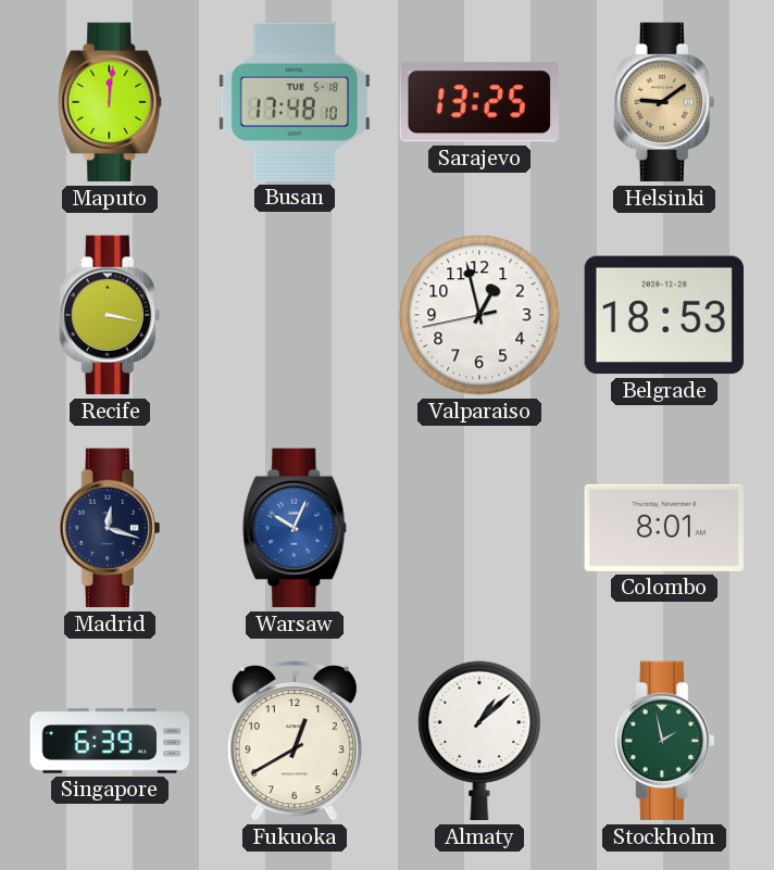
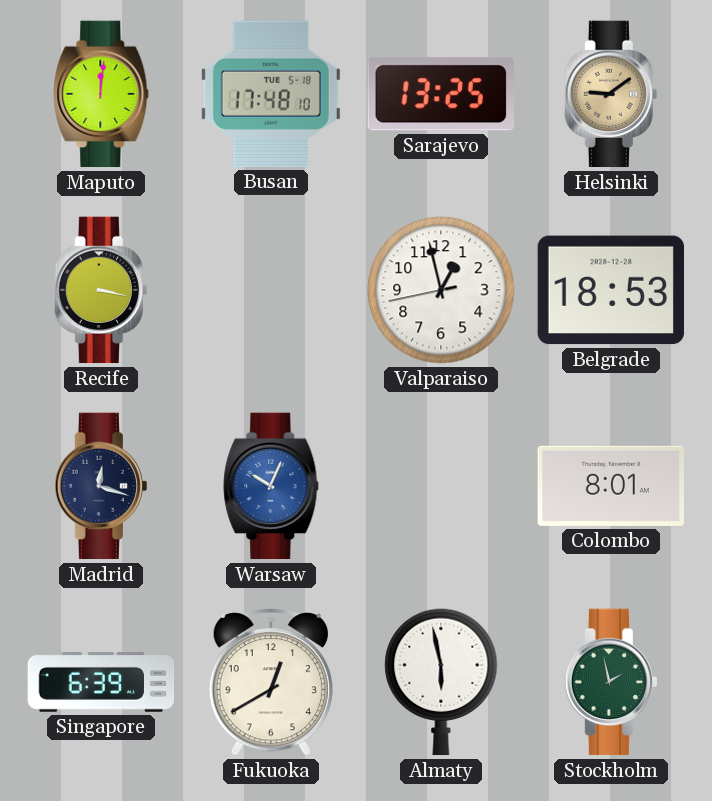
Almaty: 1:08 -> 5:58 (441, 682)
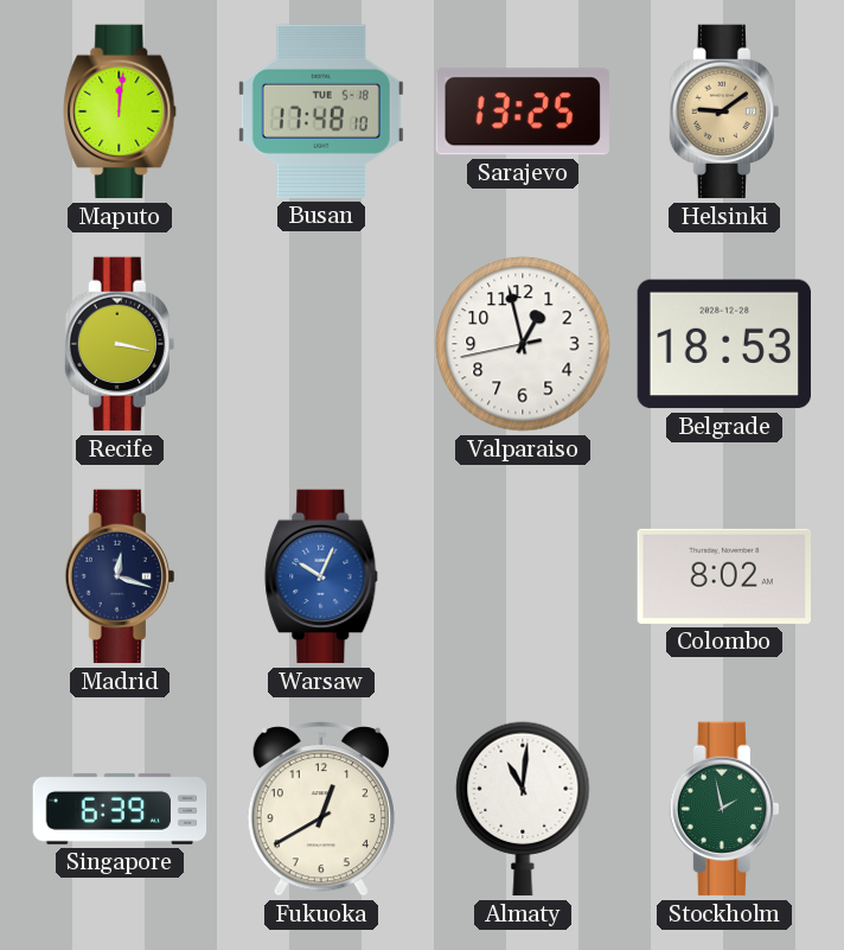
Colombo: 8:01 -> 8:02 (723, 576)
Almaty: 5:58 -> 11:01 (523, 809)
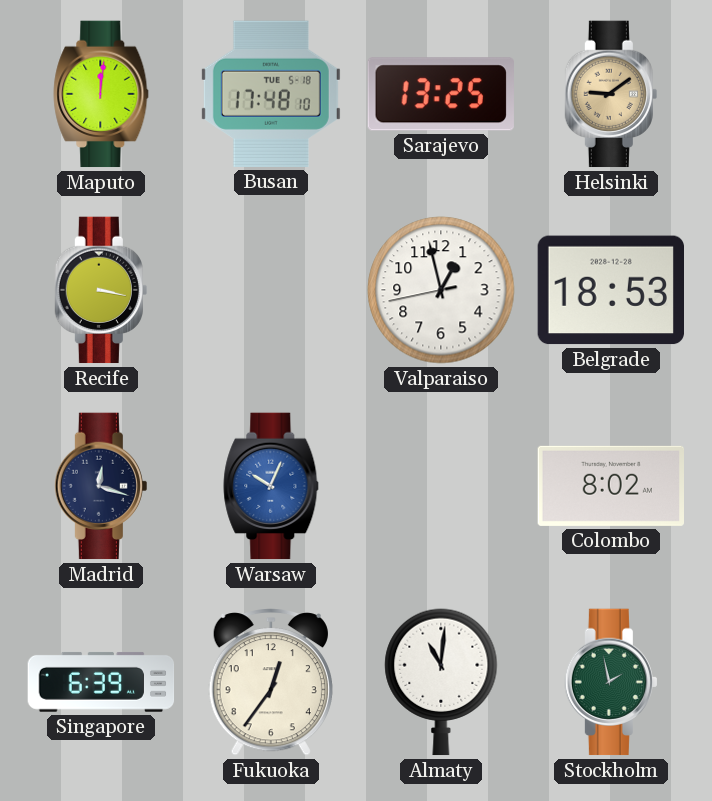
Fukuoka: 12:40 -> 12:36 (271, 682)
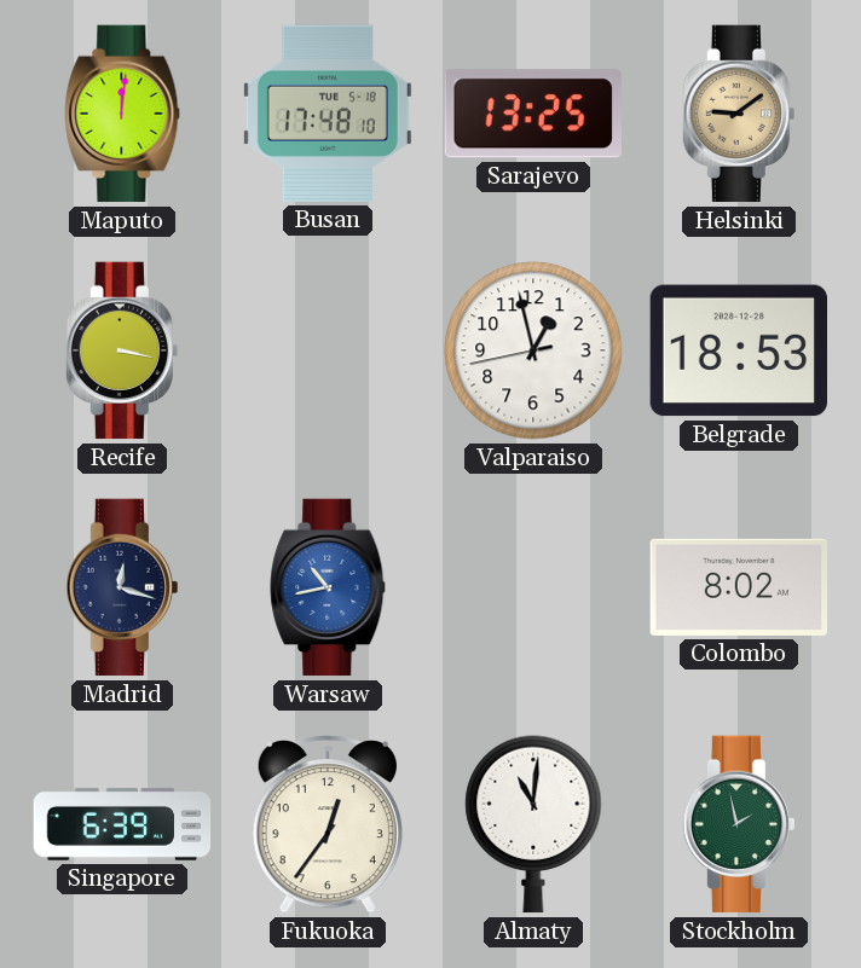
Warsaw: 10:04 -> 10:43 (328, 587)
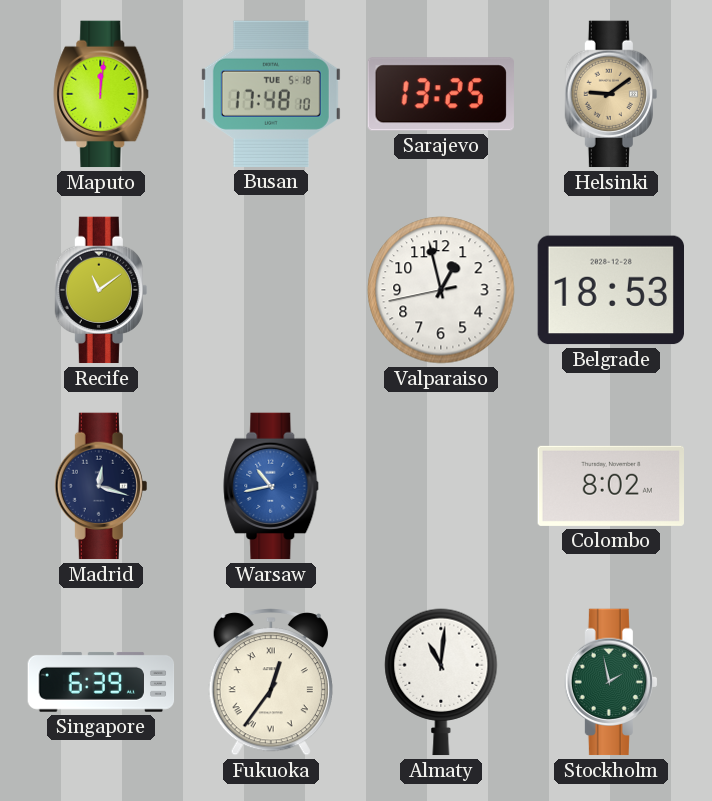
Recife: 3:17 -> 11:09 (101, 290)
Fukuoka numerals: Arabic -> Roman (271, 682)
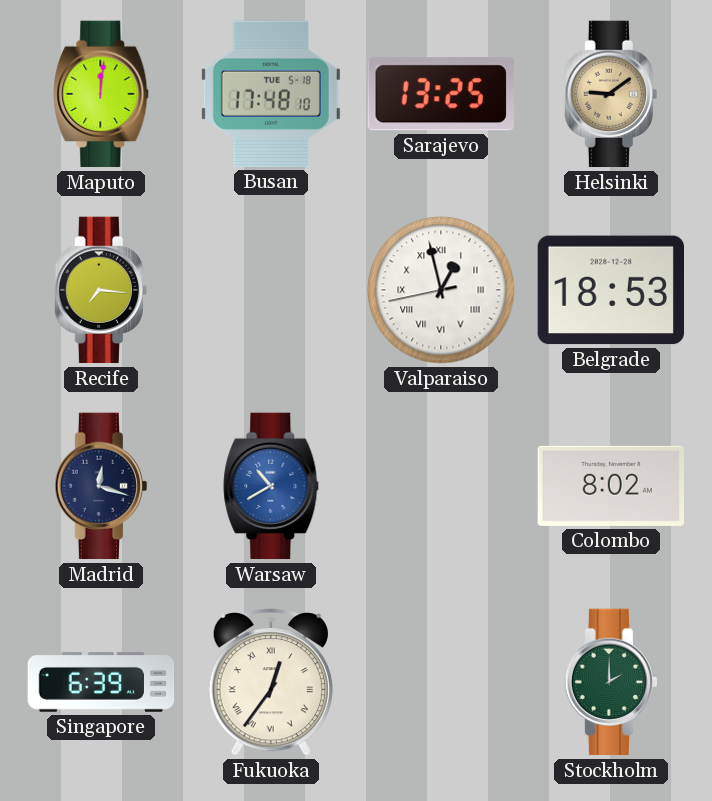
Recife: 11:09 -> 7:16 (101, 290)
Valparaiso numerals: Arabic -> Roman (441, 290)
Warsaw: 10:43 -> 10:40 (271, 486)
Almaty: 11:01 -> none (441, 682)
Stockholm: 1:58 -> 2:00 (611, 682)
